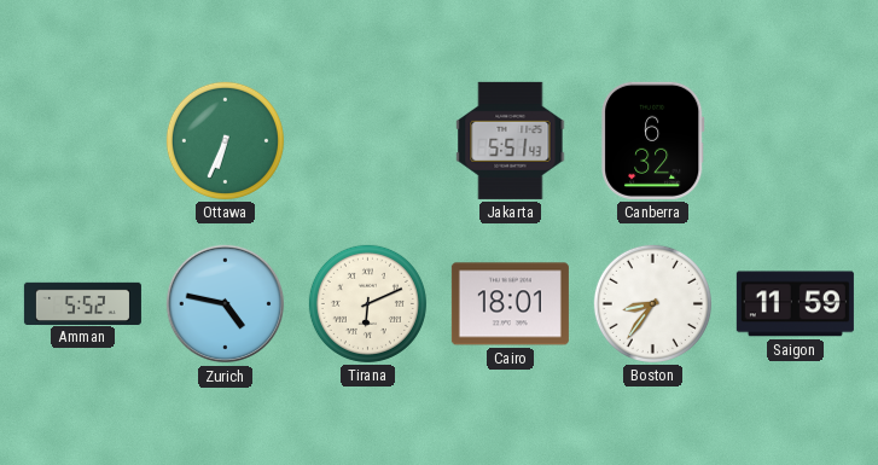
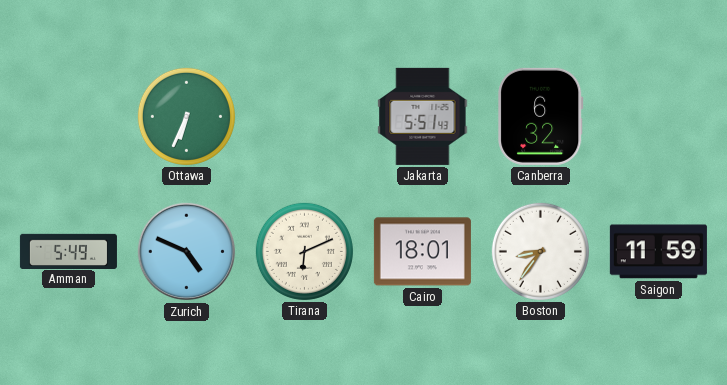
Amman: 5:52 -> 5:49 (68, 251)
Zurich: 4:47 -> 4:49 (187, 252)
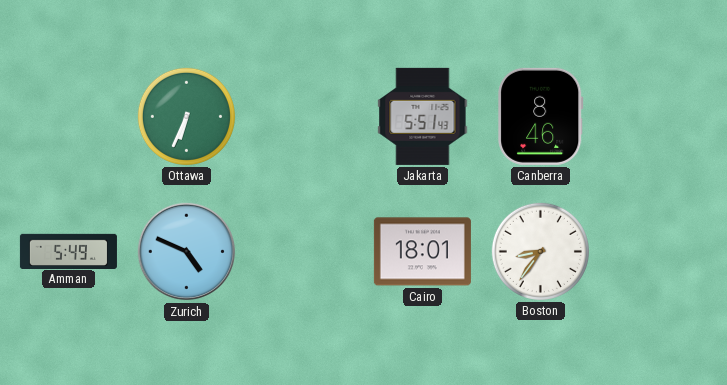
Canberra: 6:32 -> 8:46 (541, 116)
Tirana: 6:11 -> none (304, 251)
Saigon: 11:59 -> none (658, 252)
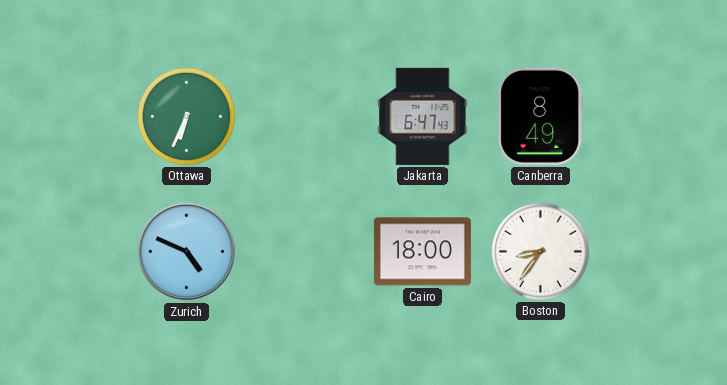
Jakarta: 5:51 -> 6:47 (423, 116)
Canberra: 8:46 -> 8:49 (541, 116)
Amman: 5:49 -> none (68, 251)
Cairo: 18:01 -> 18:00 (422, 252)
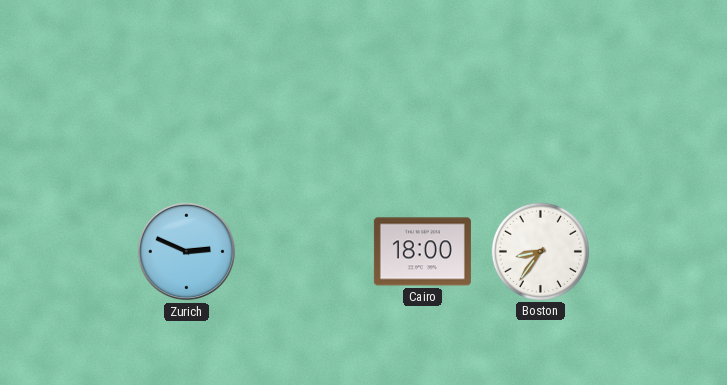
Ottawa: 6:34 -> none (186, 116)
Jakarta: 6:47 -> none (423, 116)
Canberra: 8:49 -> none (541, 116)
Zurich: 4:49 -> 2:49 (187, 252)
